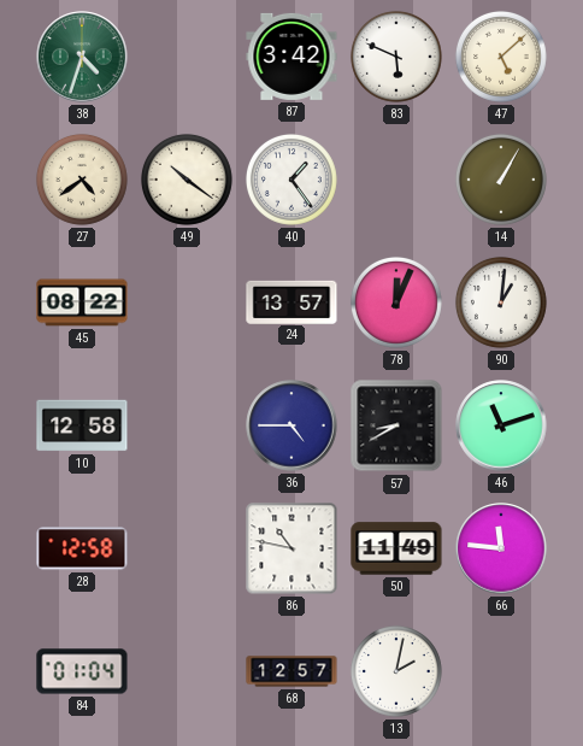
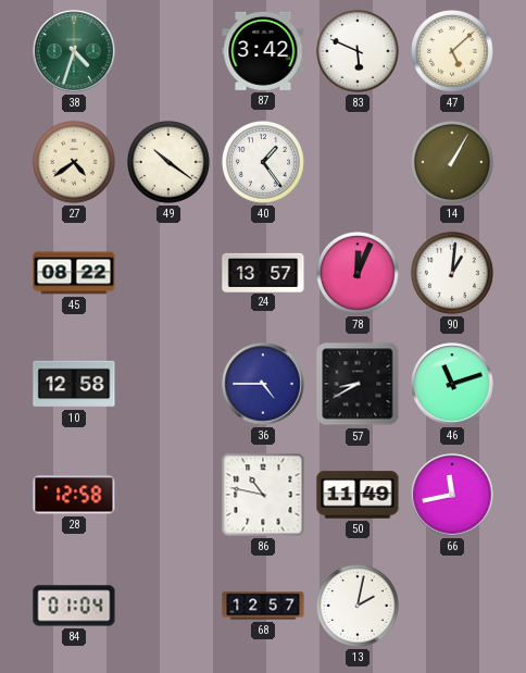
66: 11:46 -> 11:43 (452, 495)
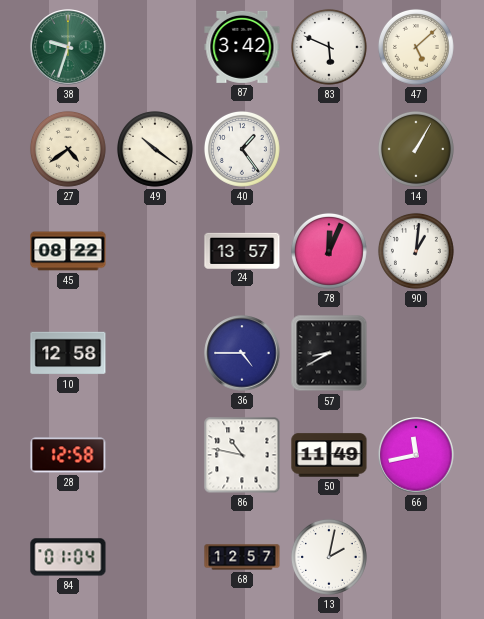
38: 4:33 -> 9:33 (68, 47)
46: 11:12 -> none (452, 384)
